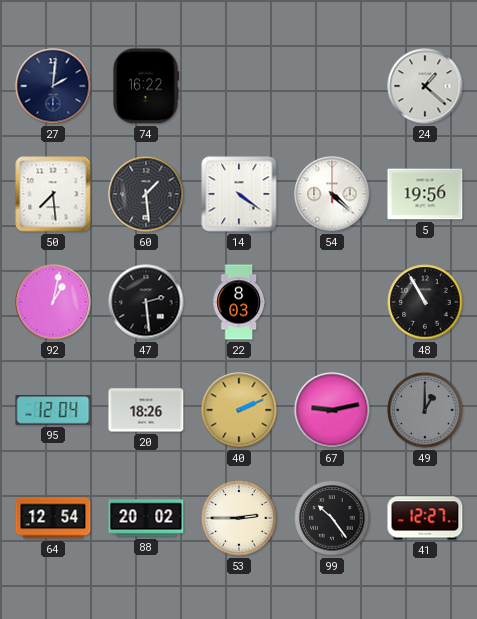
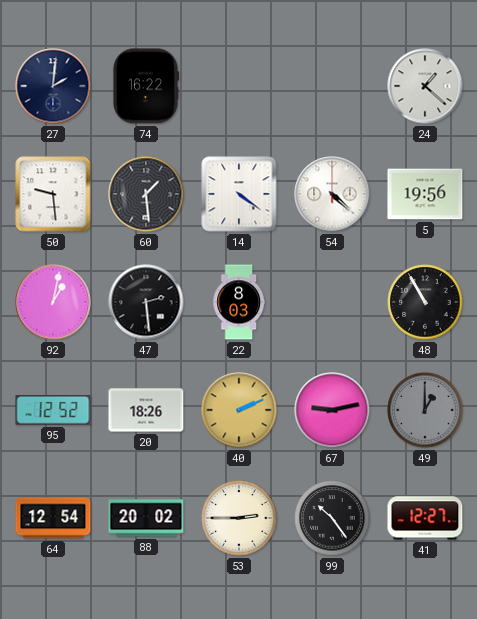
50: 7:29 -> 9:29 (53, 194)
95: 12:04 -> 12:52 (53, 411)
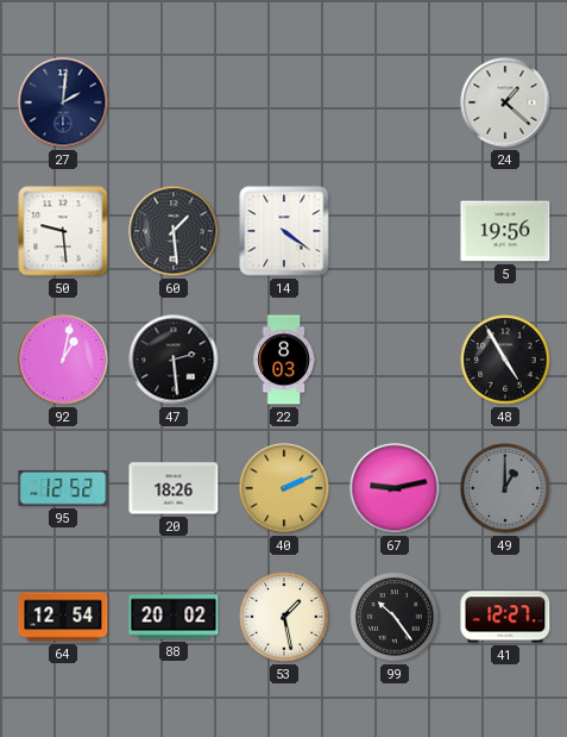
74: 16:22 -> none (145, 86)
54: 4:22 -> none (332, 194)
48: 10:55 -> 4:55 (505, 360)
53: 2:45 -> 1:28 (284, 617)
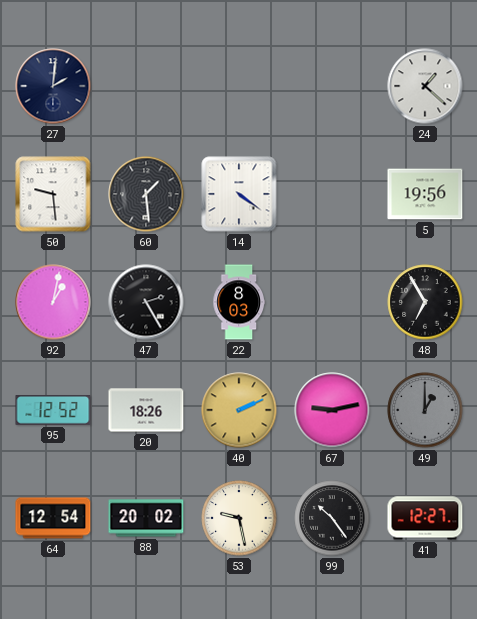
47: 2:29 -> 2:25 (146, 302)
48: 4:55 -> 6:55 (425, 302)
53: 1:28 -> 9:28 (239, 518)
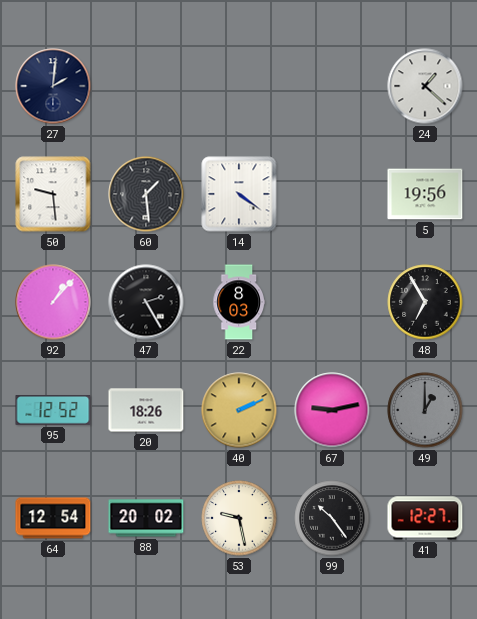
92: 1:02 -> 1:07 (53, 302)
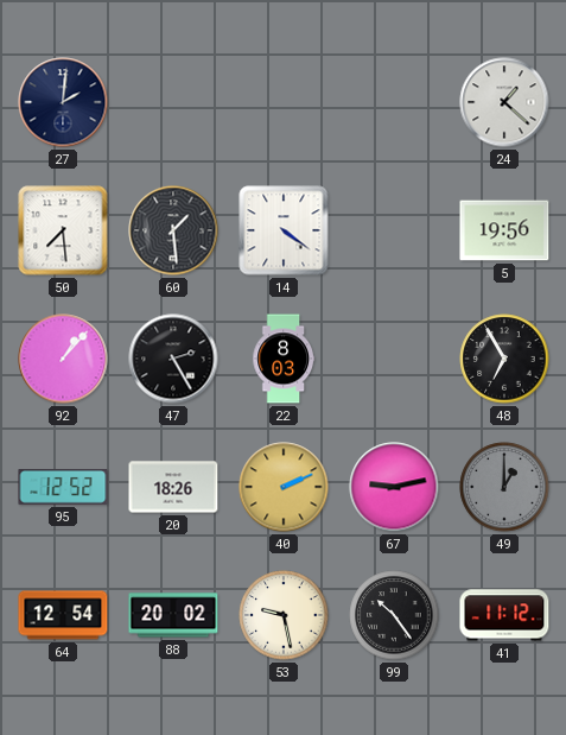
50: 9:29 -> 7:29 (63, 230)
41: 12:27 -> 11:12 (504, 615)
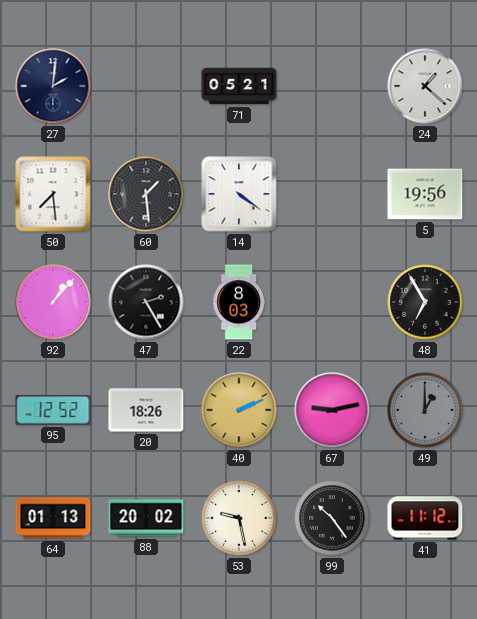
71: none -> 05:21 (239, 86)
64: 12:54 -> 01:13 (53, 518)
